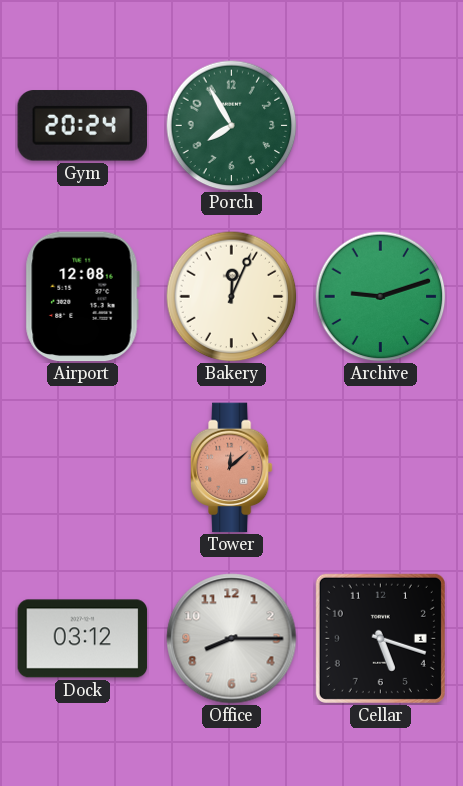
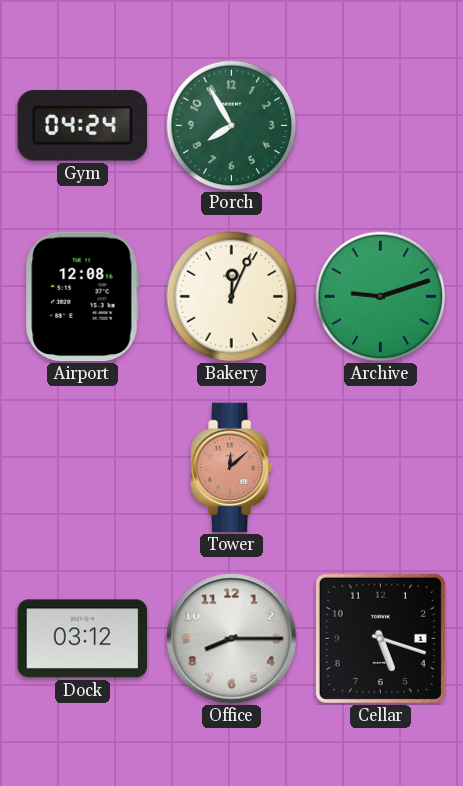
Gym: 20:24 -> 04:24 (82, 126)
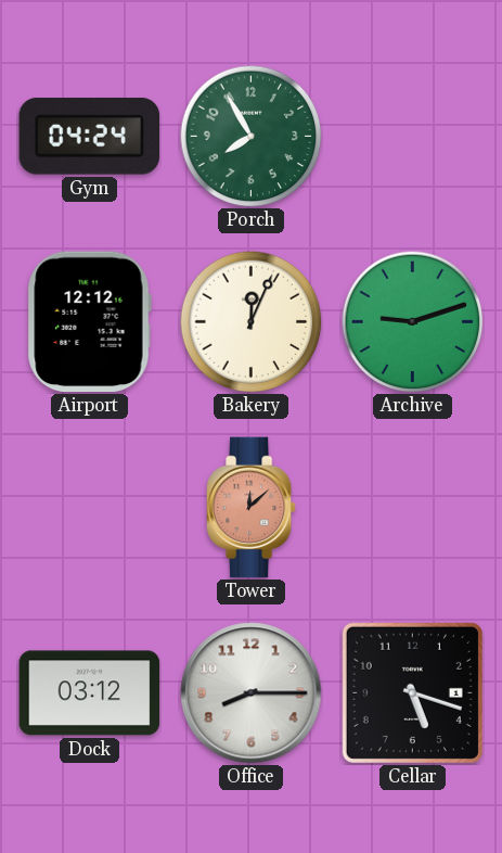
Airport: 12:08 -> 12:12 (89, 322)
